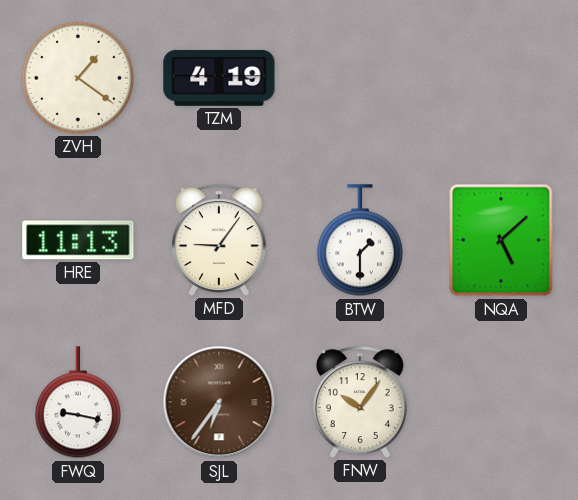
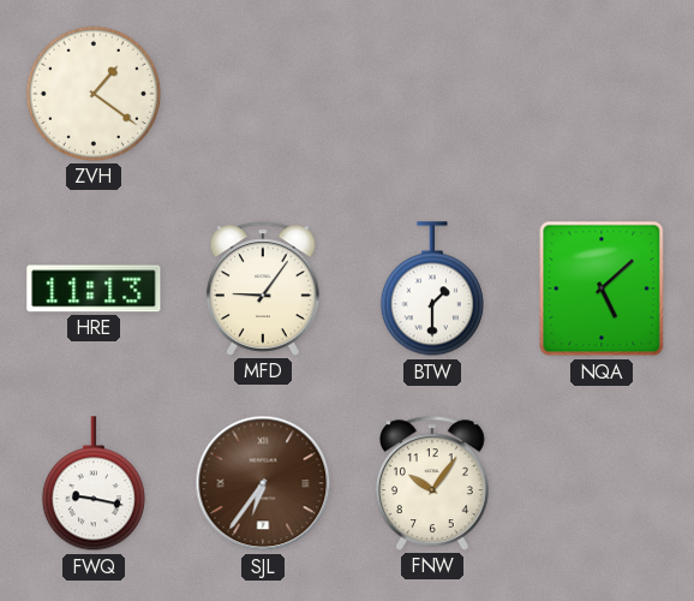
TZM: 4:19 -> none (219, 78)
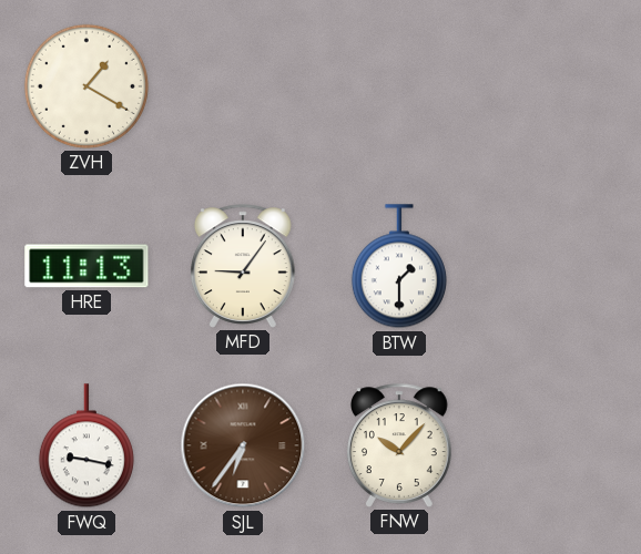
ZVH: 1:21 -> 1:20 (87, 86)
NQA: 5:08 -> none (602, 288)
FNW: 10:06 -> 10:07 (399, 445)
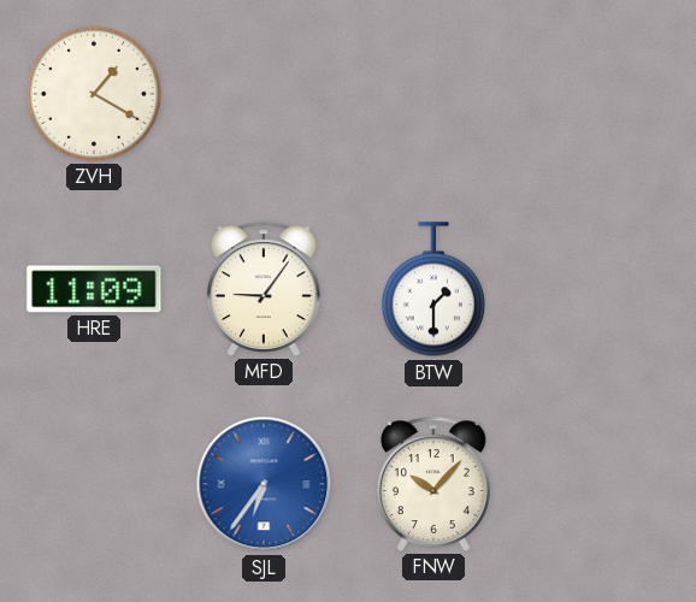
HRE: 11:13 -> 11:09 (94, 289)
FWQ: 9:17 -> none (87, 447)
SJL dial: brown -> blue (264, 484)
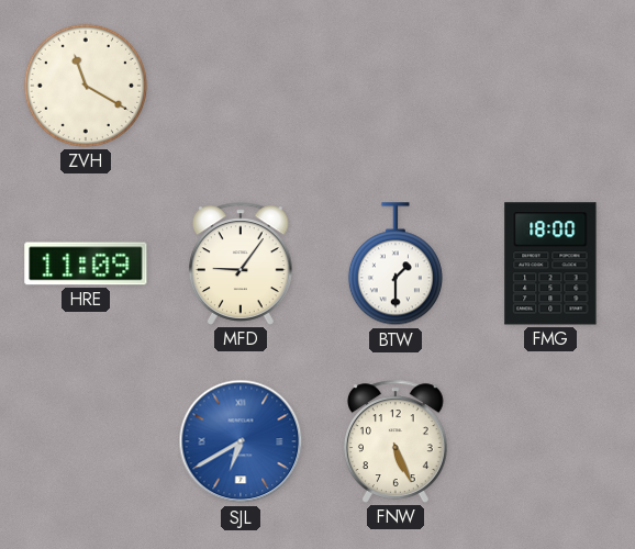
ZVH: 1:20 -> 11:20 (86, 86)
FMG: none -> 18:00 (550, 264)
SJL: 6:36 -> 6:40 (241, 441)
FNW: 10:07 -> 5:26 (396, 441)
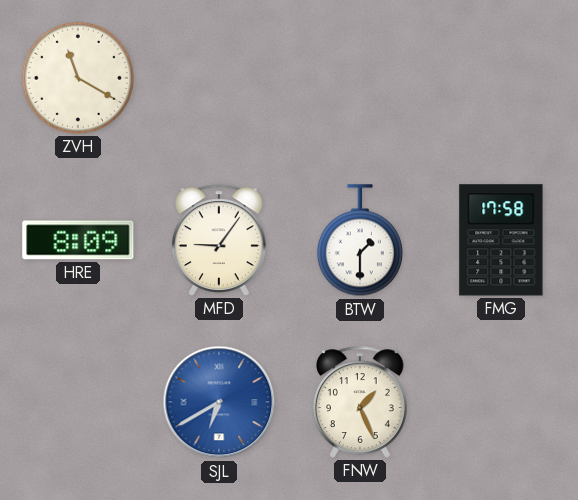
HRE: 11:09 -> 8:09 (78, 240)
FMG: 18:00 -> 17:58 (501, 240)
FNW: 5:26 -> 1:26 (360, 402)
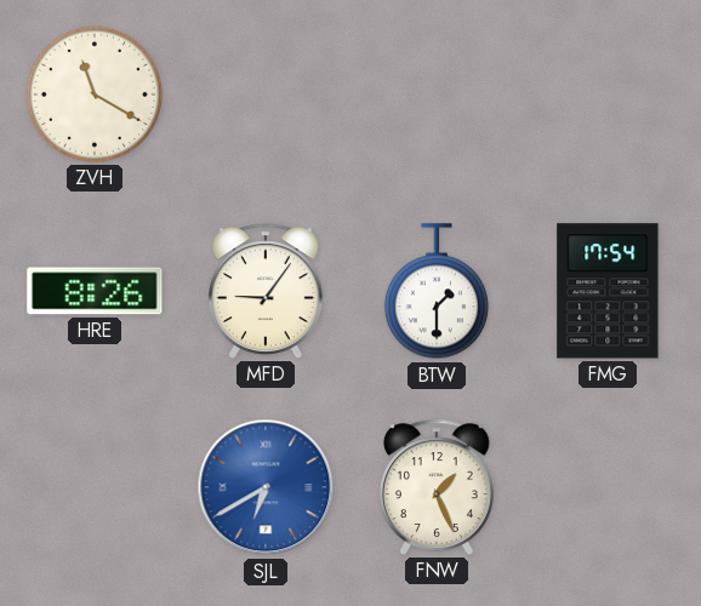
HRE: 8:09 -> 8:26 (95, 291)
FMG: 17:58 -> 17:54 (608, 291)
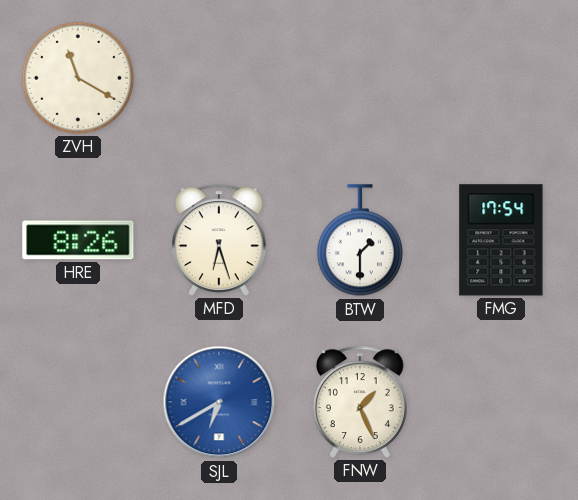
MFD: 9:06 -> 6:27 (219, 240)
